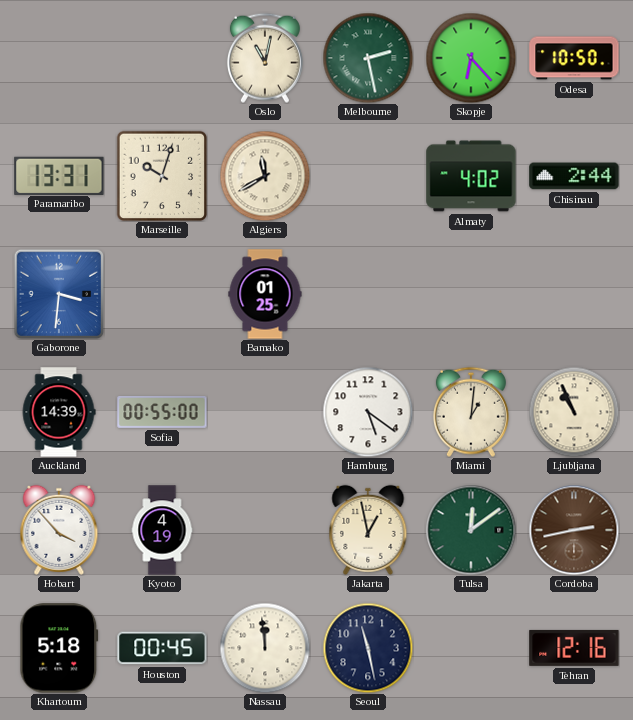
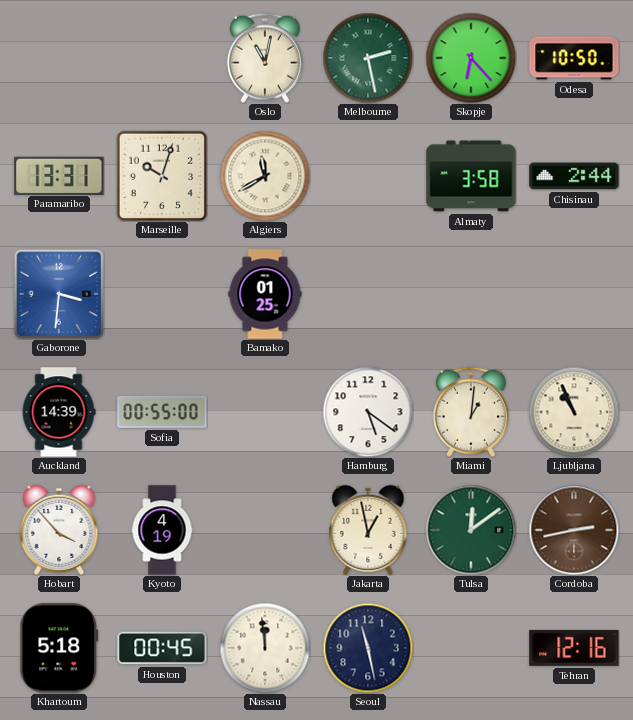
Almaty: 4:02 -> 3:58 (471, 176)
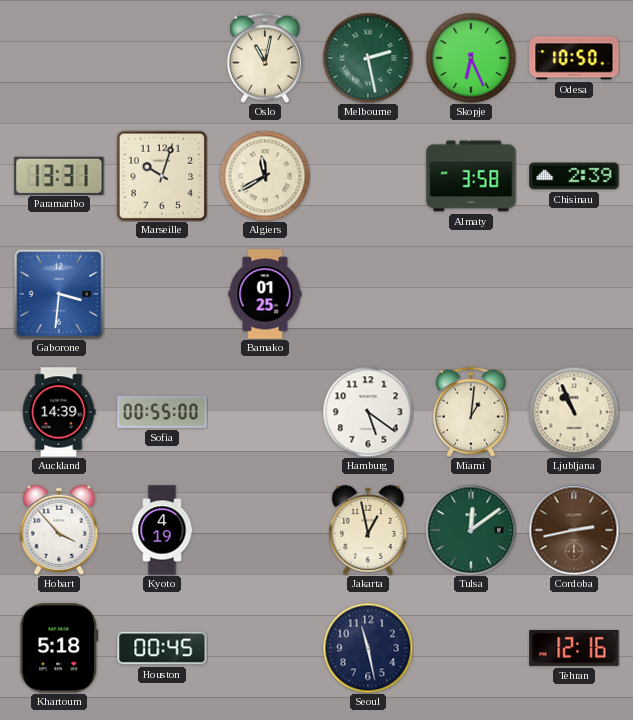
Skopje: 6:23 -> 6:26 (471, 58)
Chisinau: 2:44 -> 2:39 (574, 176)
Nassau: 11:59 -> none (265, 648)
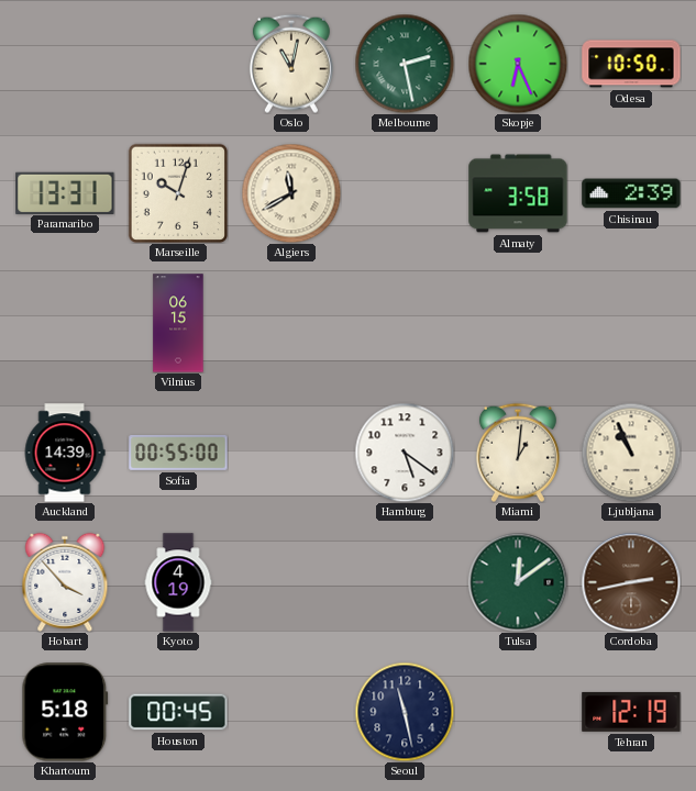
Gaborone: 3:31 -> none (59, 294)
Vilnius: none -> 06:15 (178, 323)
Bamako: 01:25 -> none (265, 294)
Jakarta: 12:58 -> none (368, 530)
Tehran: 12:16 -> 12:19 (631, 712)
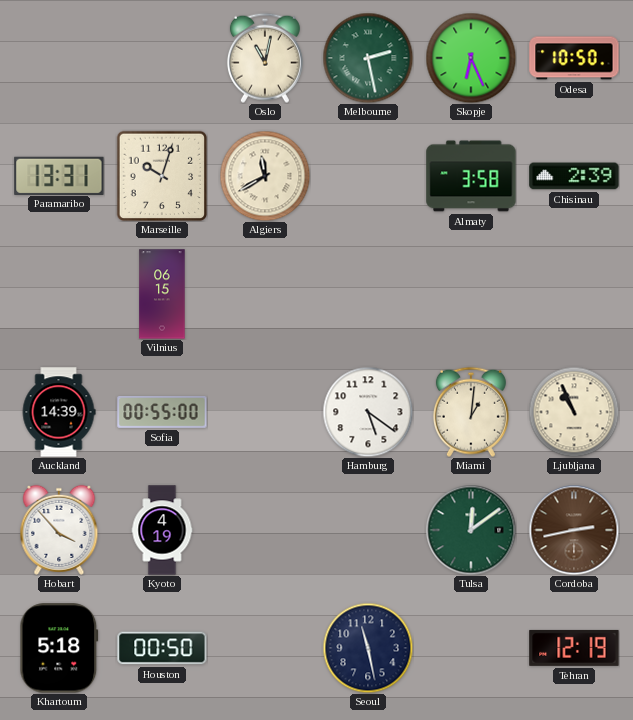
Houston: 00:45 -> 00:50 (162, 648)
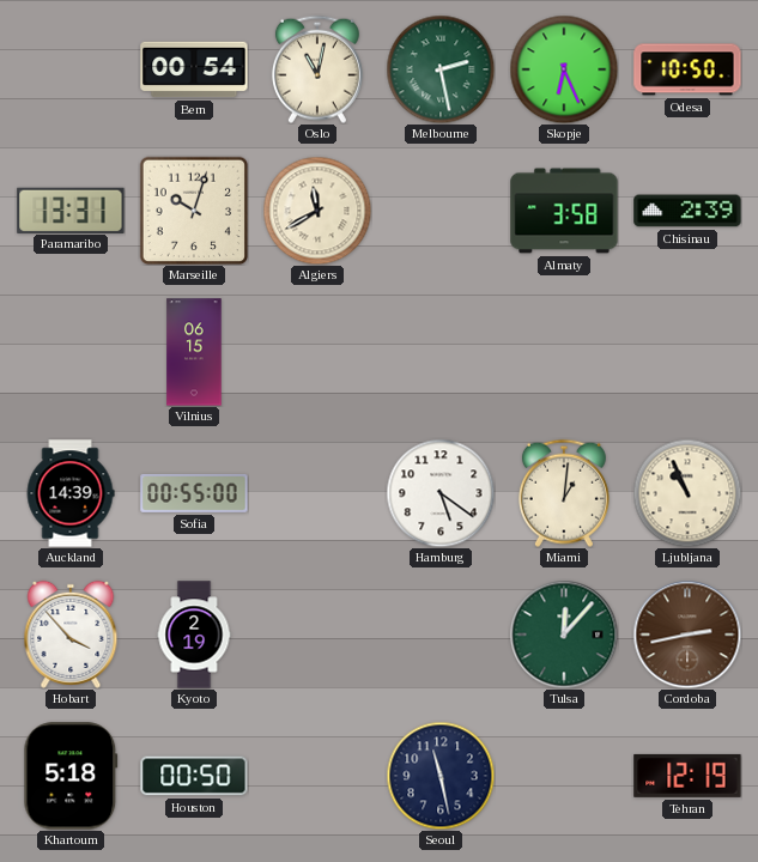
Bern: none -> 00:54 (194, 69)
Kyoto: 4:19 -> 2:19 (194, 635)
Tulsa: 12:09 -> 12:07 (564, 635)
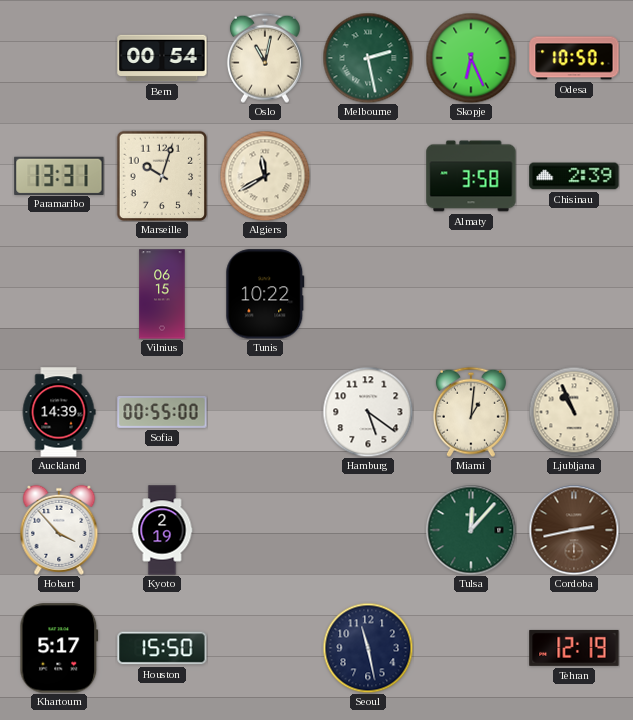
Tunis: none -> 10:22 (265, 294)
Khartoum: 5:18 -> 5:17 (59, 648)
Houston: 00:50 -> 15:50 (162, 648)
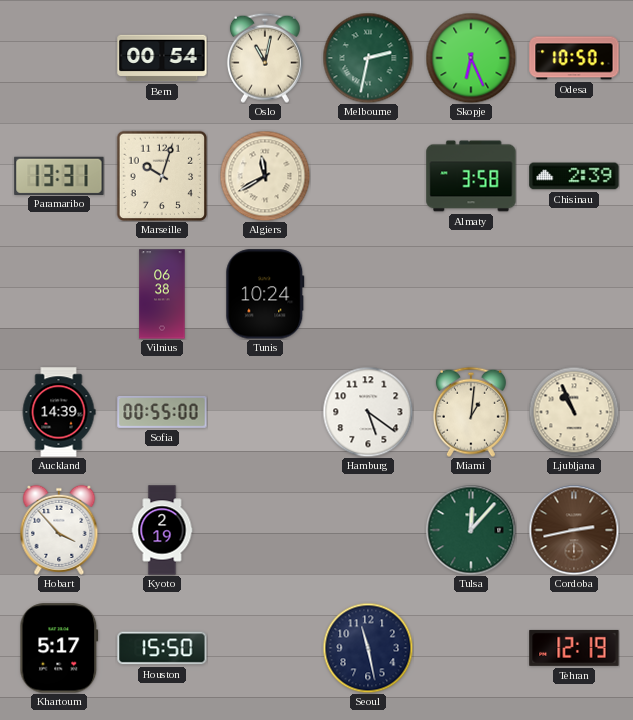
Melbourne: 2:28 -> 2:32 (368, 58)
Vilnius: 06:15 -> 06:38 (162, 294)
Tunis: 10:22 -> 10:24 (265, 294)
